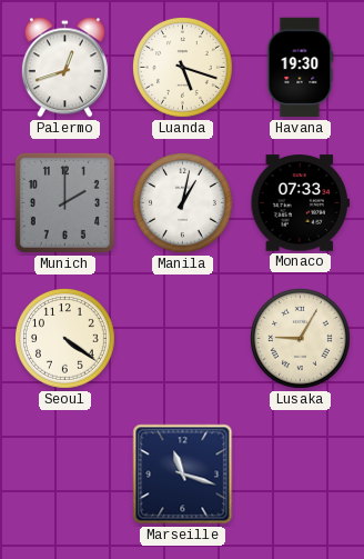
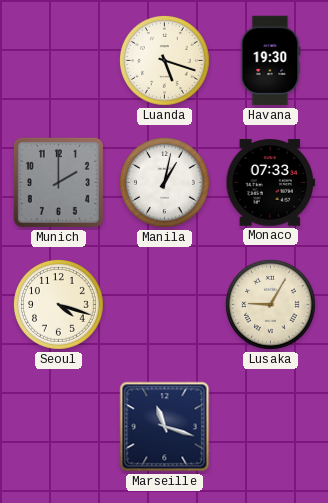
Palermo: 12:42 -> none (64, 68)
Seoul: 4:21 -> 4:18 (59, 305)
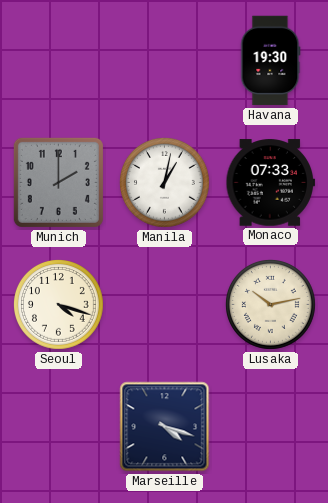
Luanda: 5:18 -> none (165, 61)
Lusaka: 9:05 -> 10:13 (271, 305)
Marseille: 11:18 -> 4:18 (165, 427)
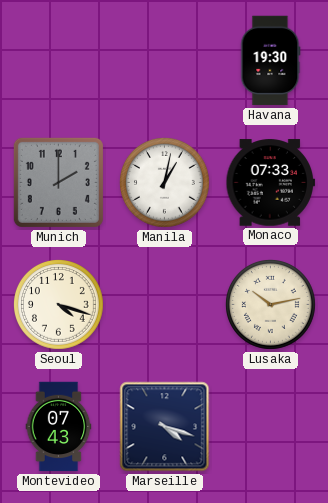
Montevideo: none -> 07:43 (59, 427)
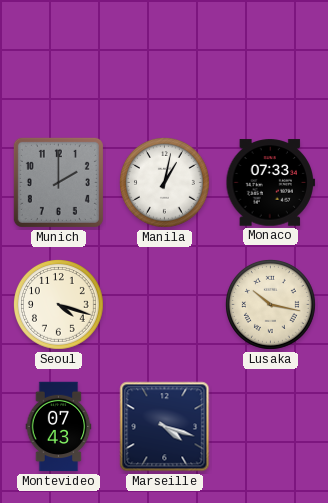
Havana: 19:30 -> none (271, 61)
Lusaka: 10:13 -> 10:17 (271, 305)
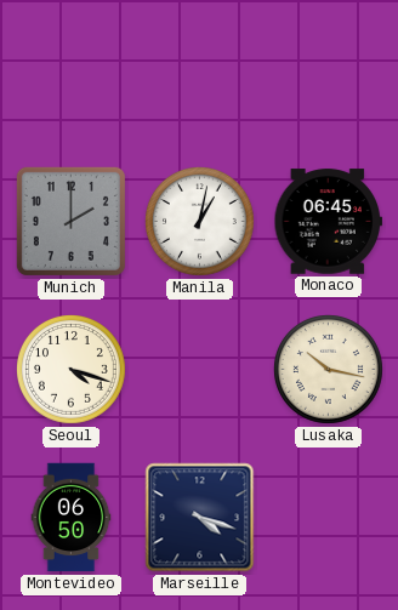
Monaco: 07:33 -> 06:45 (329, 222)
Montevideo: 07:43 -> 06:50 (72, 518)
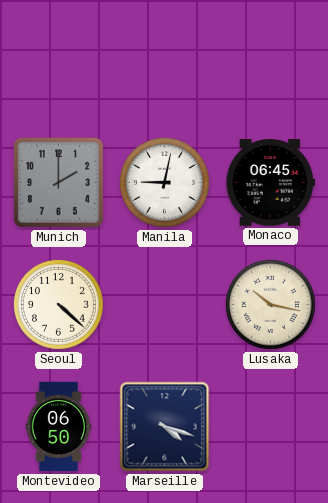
Manila: 1:02 -> 9:02 (165, 183)
Seoul: 4:18 -> 4:22 (59, 305)
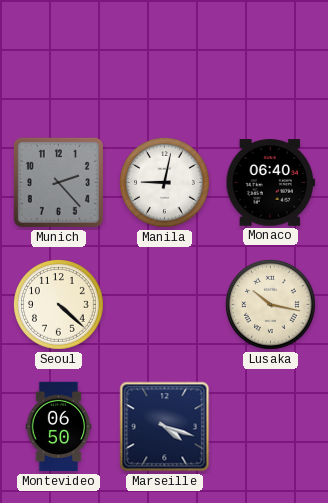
Munich: 2:00 -> 2:23 (58, 182)
Monaco: 06:45 -> 06:40 (271, 183)
